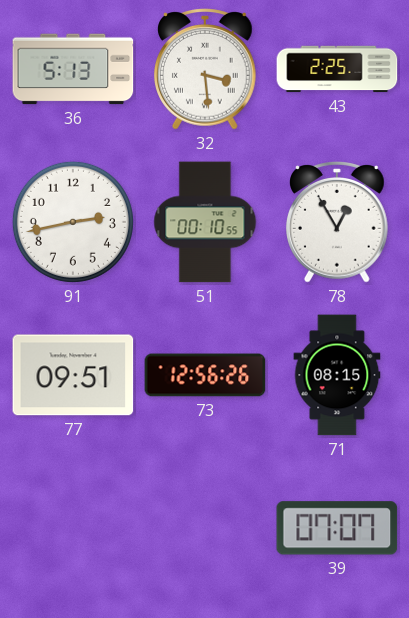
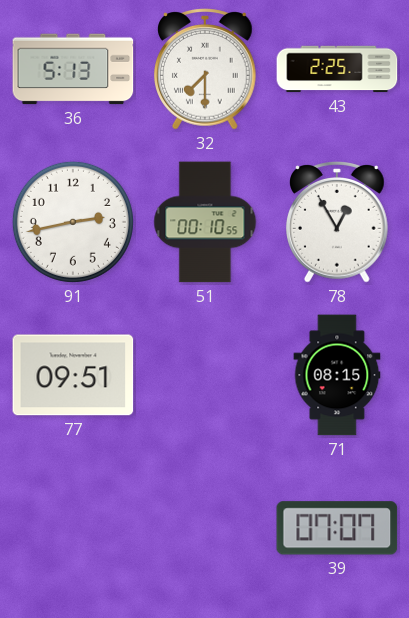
32: 3:29 -> 7:30 (206, 69)
73: 12:56 -> none (205, 375)
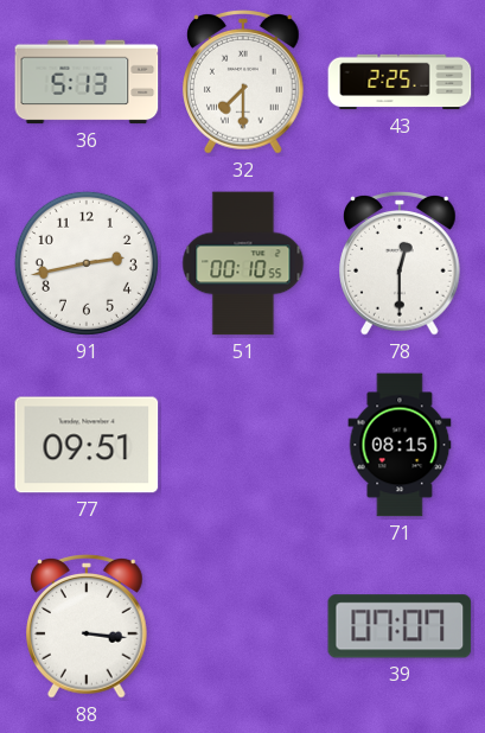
78: 12:55 -> 12:30 (401, 263)
88: none -> 3:16 (88, 626)
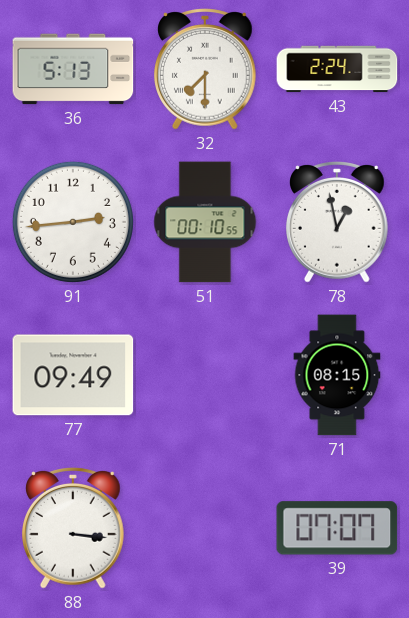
43: 2:25 -> 2:24 (337, 69)
91: 2:43 -> 2:44 (73, 222)
78: 12:30 -> 12:58 (338, 222)
77: 09:51 -> 09:49 (73, 375)
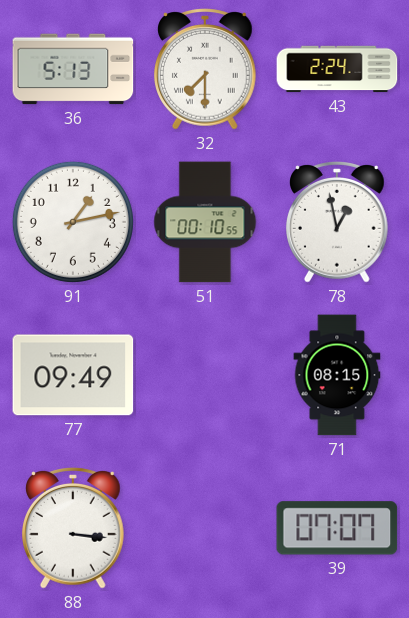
91: 2:44 -> 1:13 (73, 222)
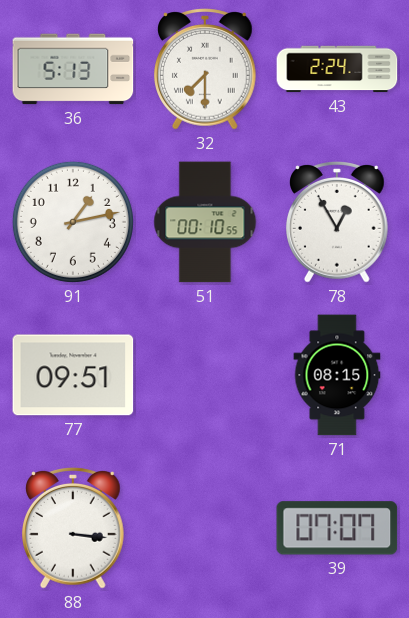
78: 12:58 -> 12:55 (338, 222)
77: 09:49 -> 09:51 (73, 375)
